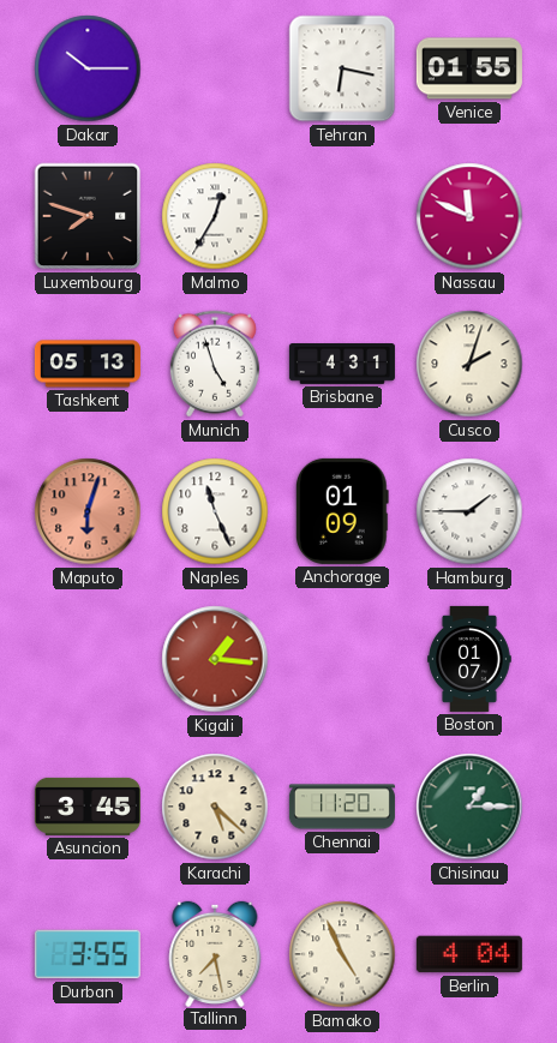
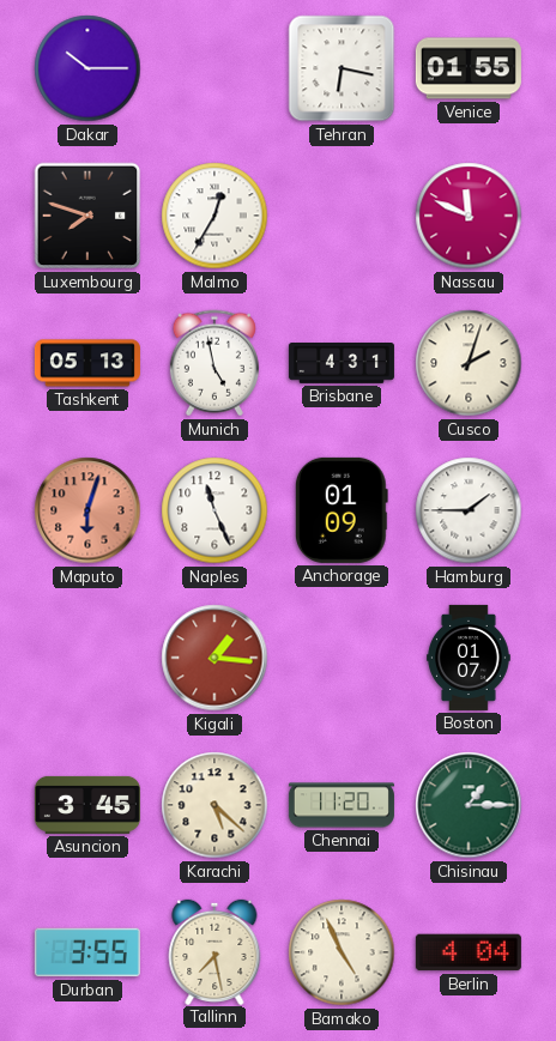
Munich: 4:57 -> 4:58 (214, 363)
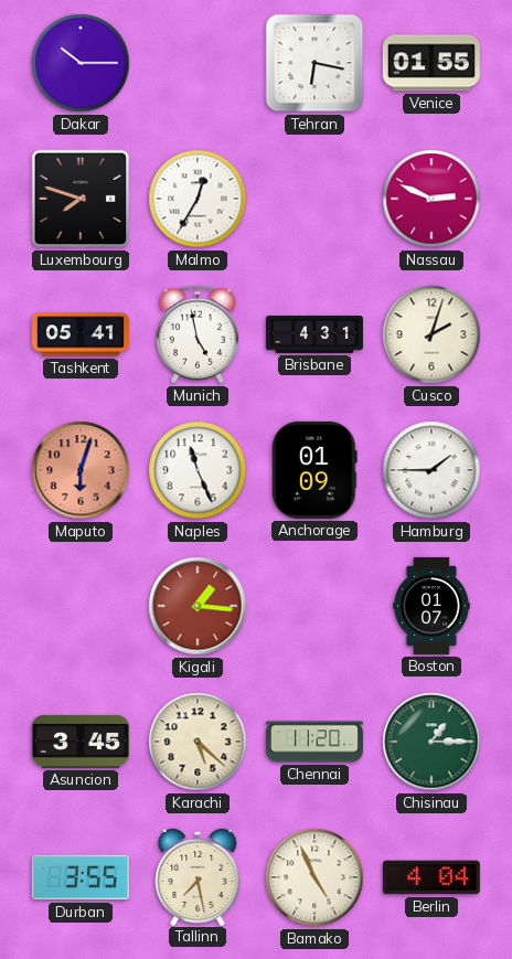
Nassau: 11:49 -> 2:49 (431, 199)
Tashkent: 05:13 -> 05:41 (81, 334)
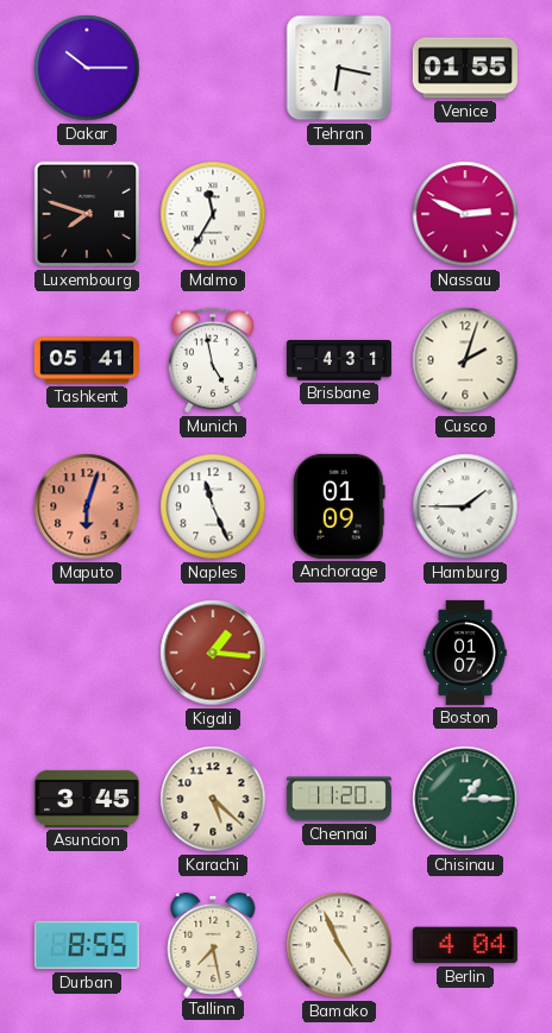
Malmo: 12:35 -> 11:35 (213, 214)
Durban: 3:55 -> 8:55 (87, 945)
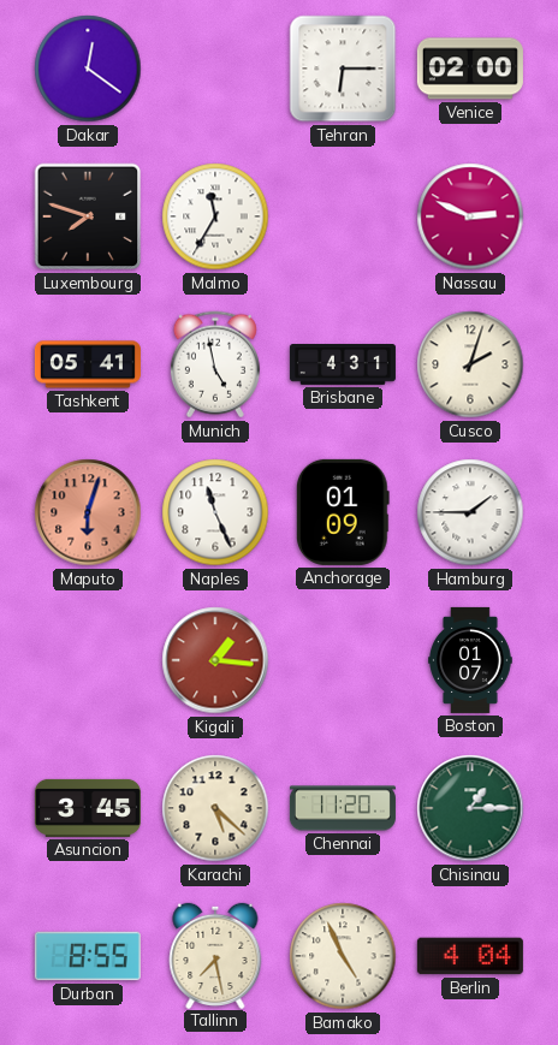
Dakar: 10:15 -> 12:21 (88, 69)
Tehran: 6:17 -> 6:15 (343, 69)
Venice: 01:55 -> 02:00 (470, 69)
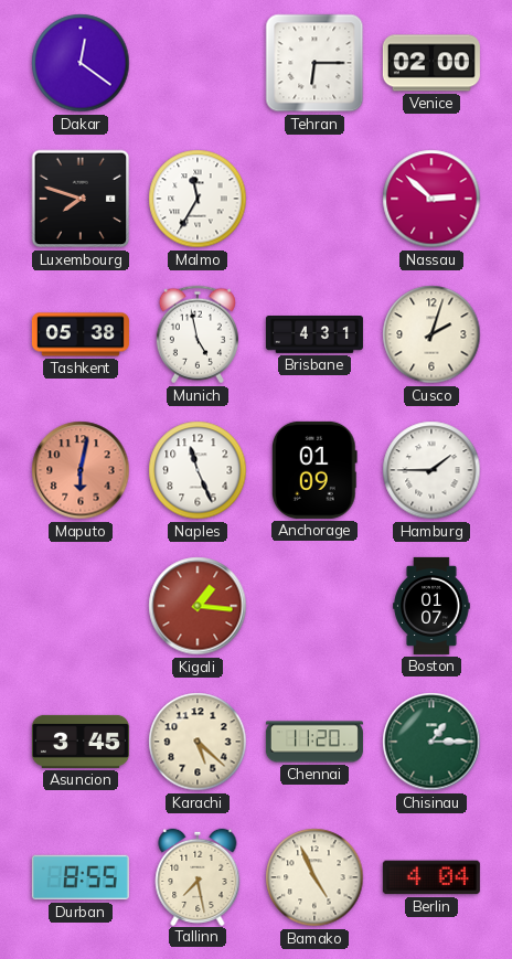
Nassau: 2:49 -> 2:52 (431, 199)
Tashkent: 05:41 -> 05:38 (81, 334)
Maputo: 6:03 -> 6:02 (81, 470)
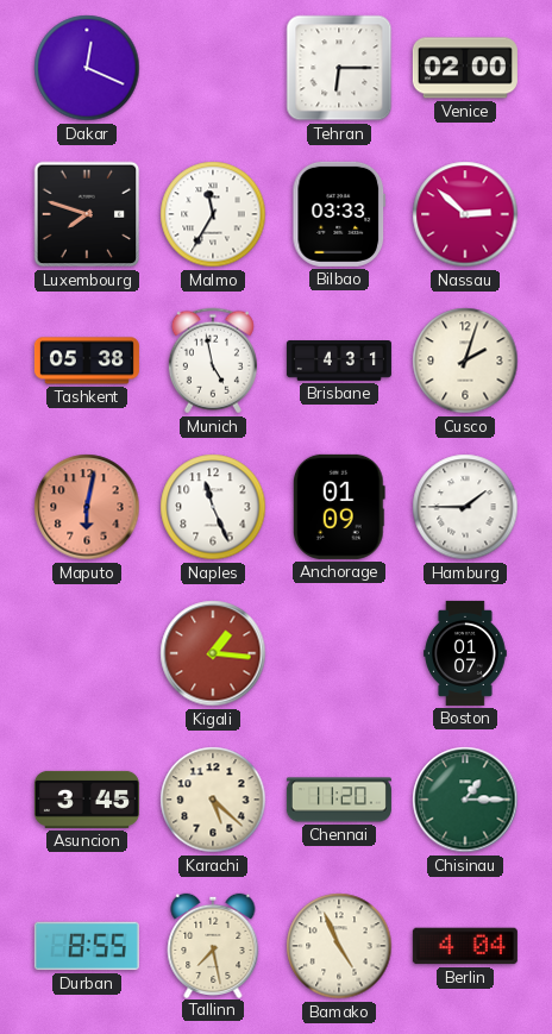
Dakar: 12:21 -> 12:19 (87, 68)
Bilbao: none -> 03:33 (339, 214)
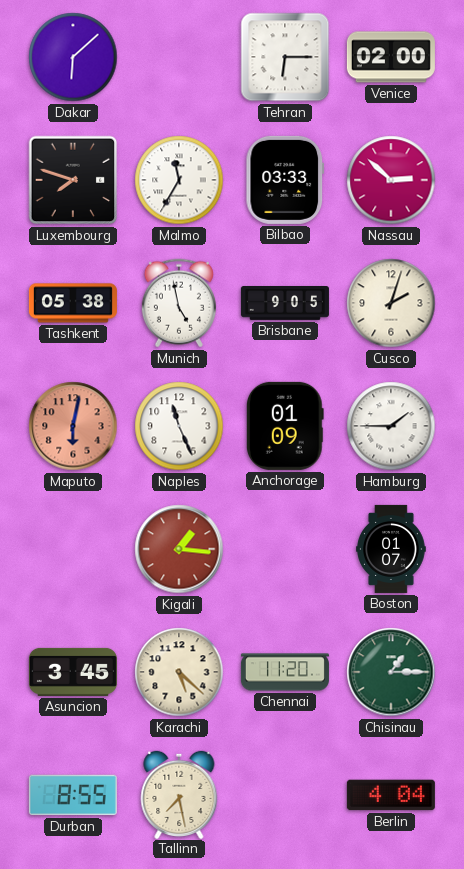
Dakar: 12:19 -> 6:08 (73, 57)
Brisbane: 4:31 -> 9:05 (285, 304)
Bamako: 4:56 -> none (339, 946)
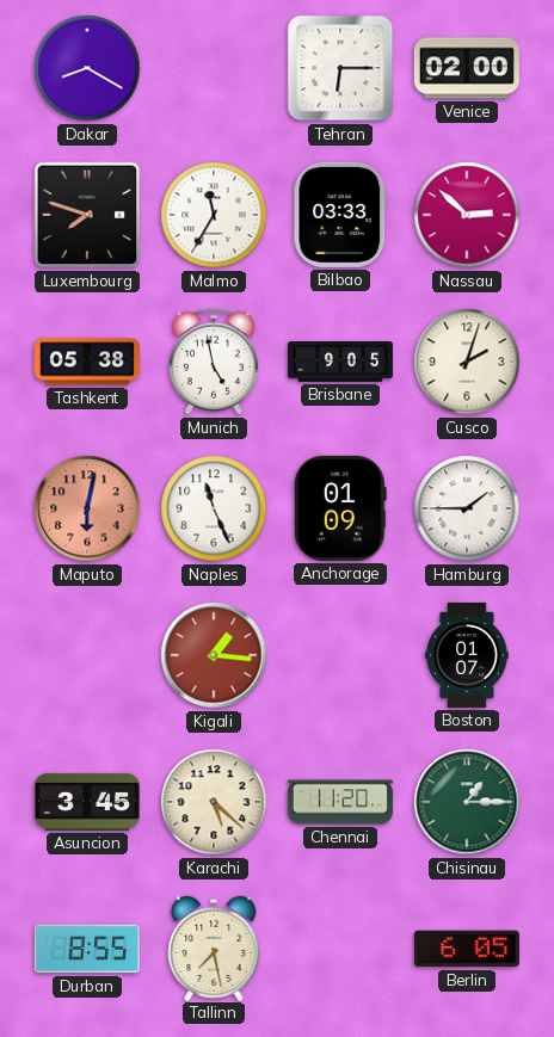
Dakar: 6:08 -> 8:20 (87, 68)
Berlin: 4:04 -> 6:05 (467, 949)
